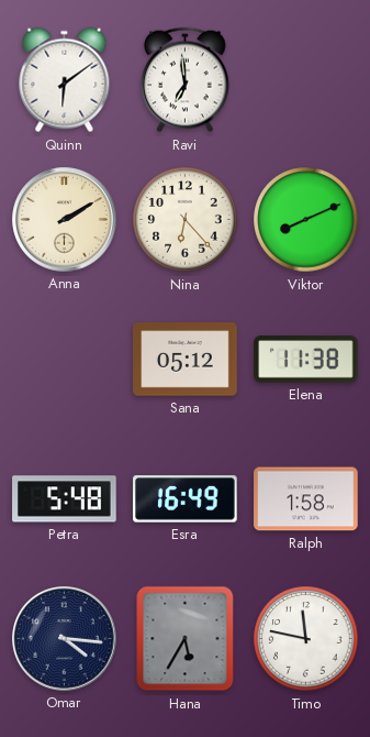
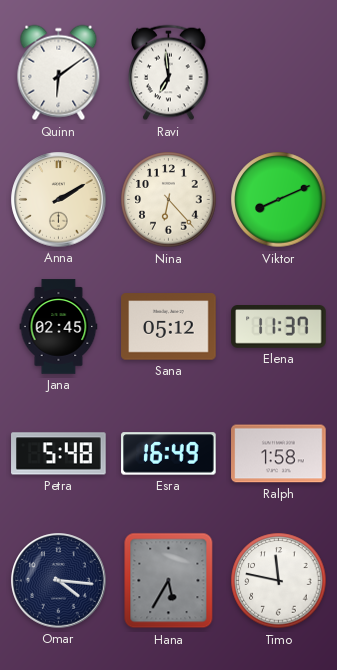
Jana: none -> 02:45 (59, 327)
Elena: 11:38 -> 11:37 (279, 327)
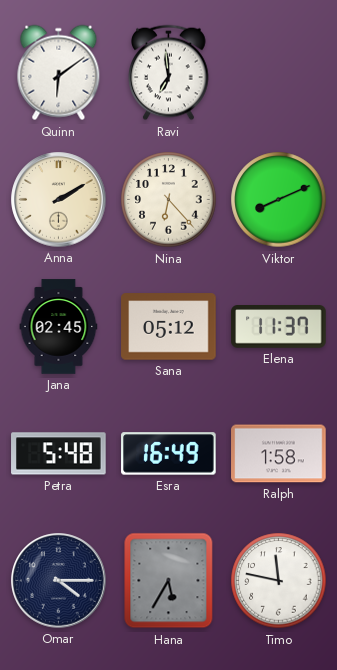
Omar: 4:16 -> 4:15 (59, 581)
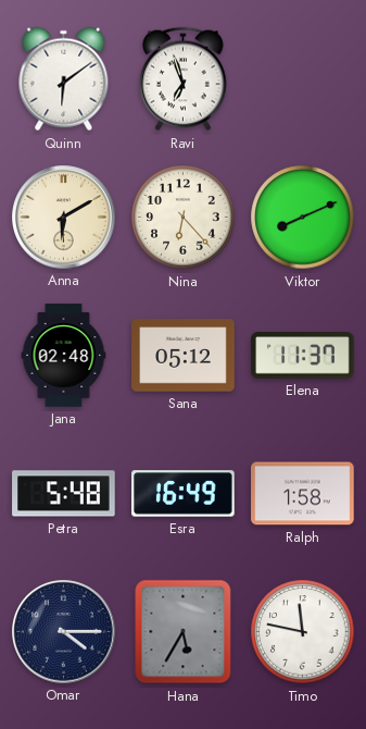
Ravi: 6:59 -> 6:57 (184, 79)
Anna: 2:10 -> 6:10 (64, 218)
Jana: 02:45 -> 02:48 (64, 356)
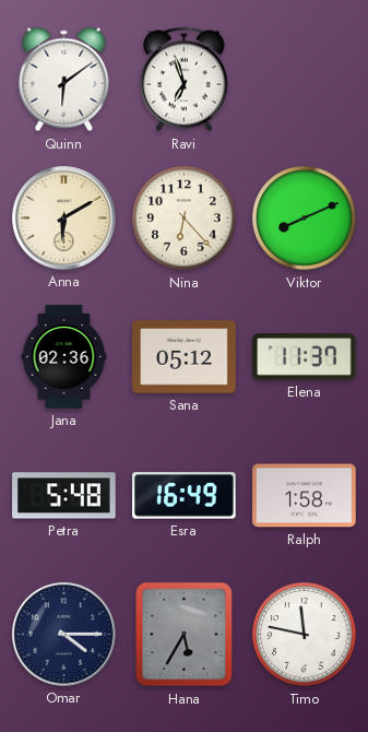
Jana: 02:48 -> 02:36 (64, 357)
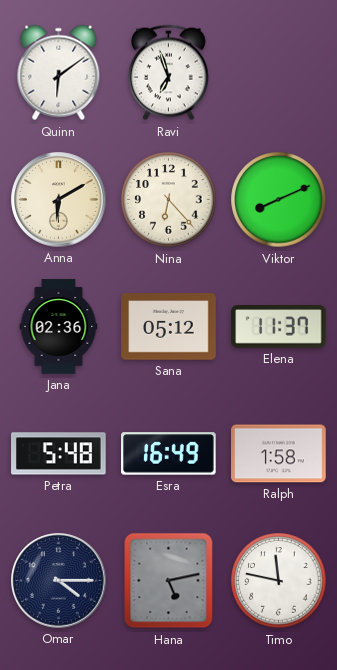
Hana: 5:35 -> 5:13 (169, 581)
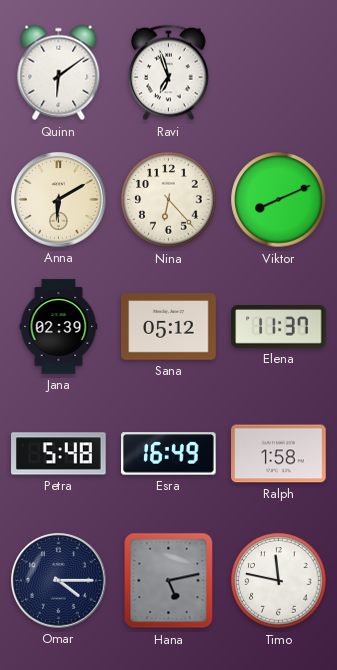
Jana: 02:36 -> 02:39 (59, 327)
